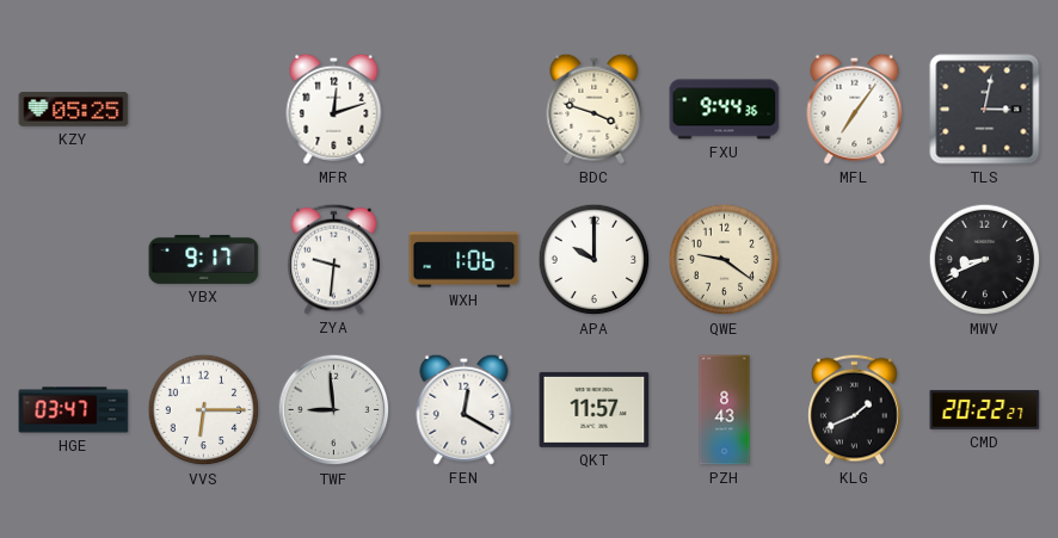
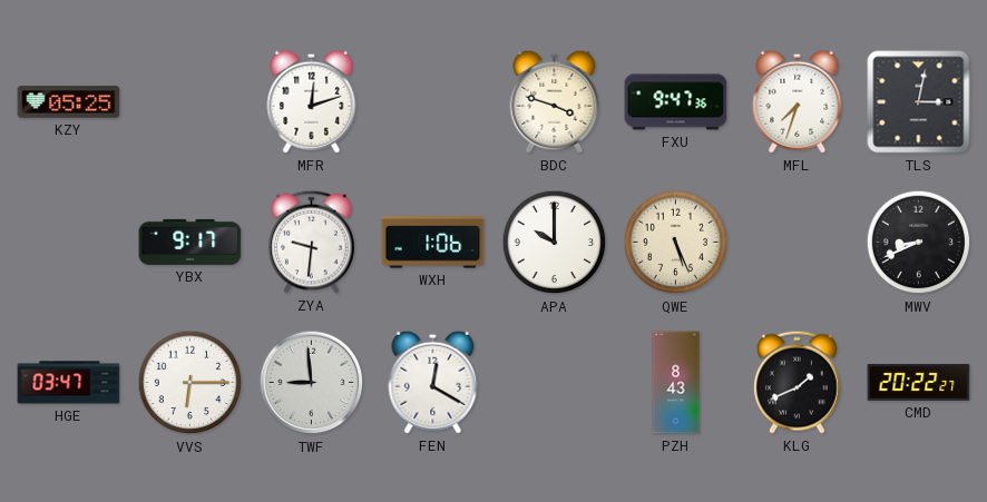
FXU: 9:44 -> 9:47 (676, 102)
MFL: 7:06 -> 7:33 (798, 101)
QWE: 9:21 -> 5:26 (676, 243)
QKT: 11:57 -> none (595, 409)
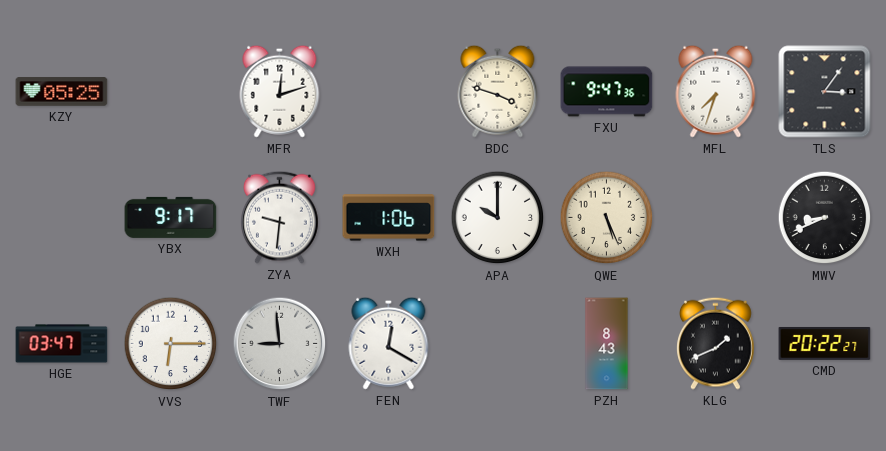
TLS: 3:02 -> 3:06 (825, 92)
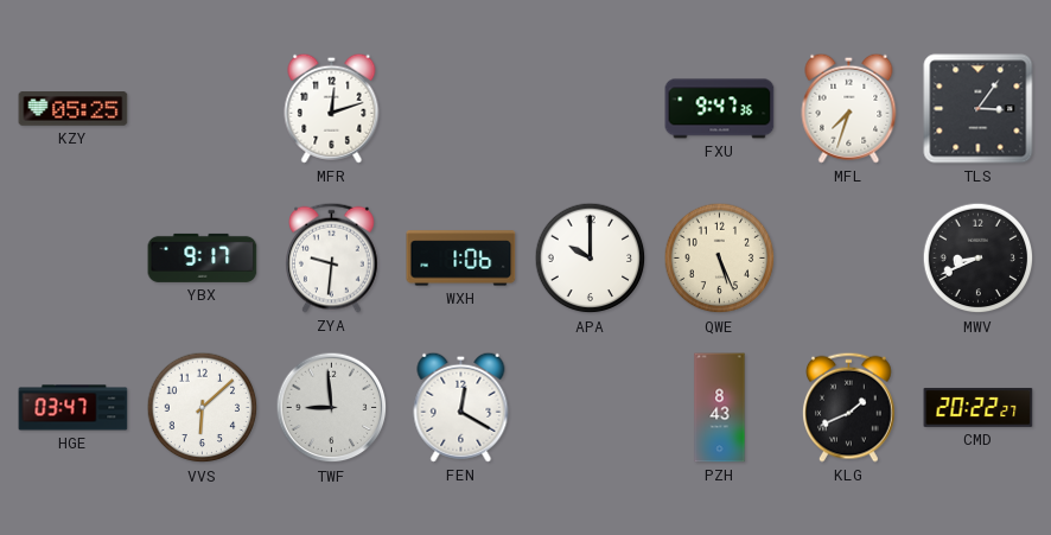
BDC: 3:48 -> none (498, 91)
VVS: 6:15 -> 6:08 (203, 408)
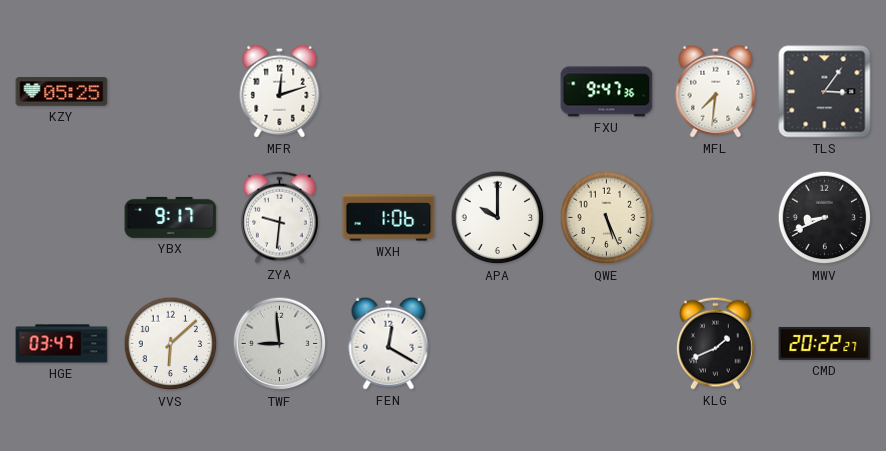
MFL: 7:33 -> 7:31 (716, 91)
PZH: 8:43 -> none (720, 408)
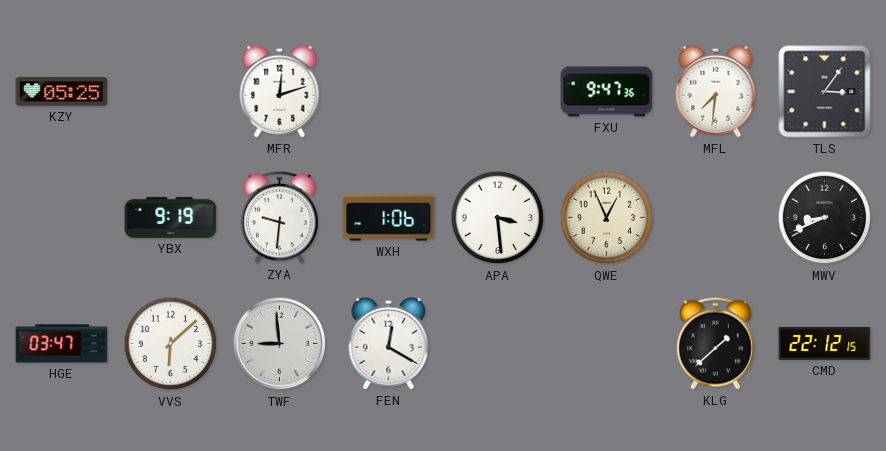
YBX: 9:17 -> 9:19 (171, 217)
APA: 10:00 -> 3:29 (498, 218)
QWE: 5:26 -> 12:56 (607, 218)
KLG: 1:41 -> 1:38 (716, 343)
CMD: 20:22 -> 22:12 (825, 343)
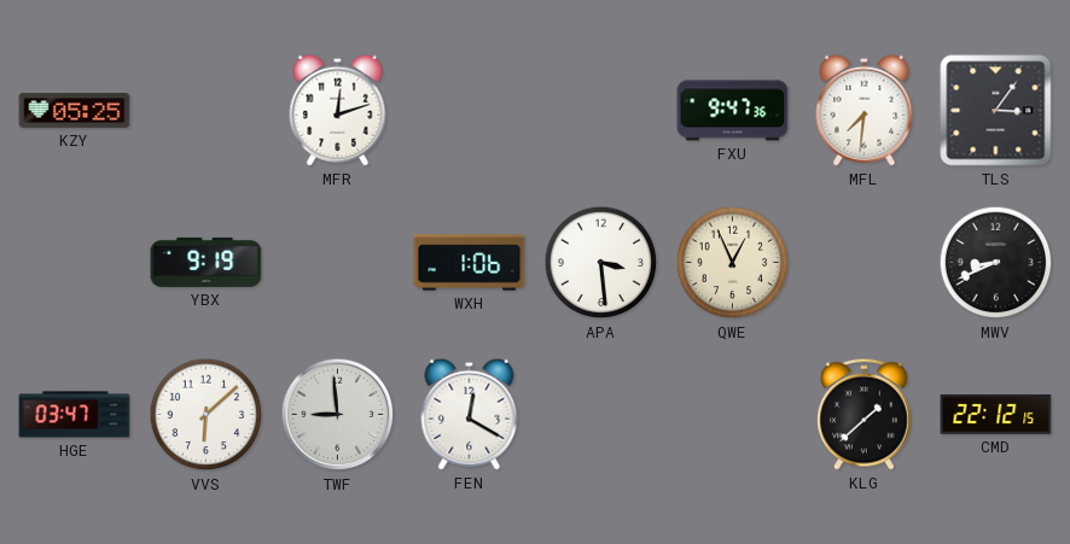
ZYA: 9:31 -> none (280, 217)
